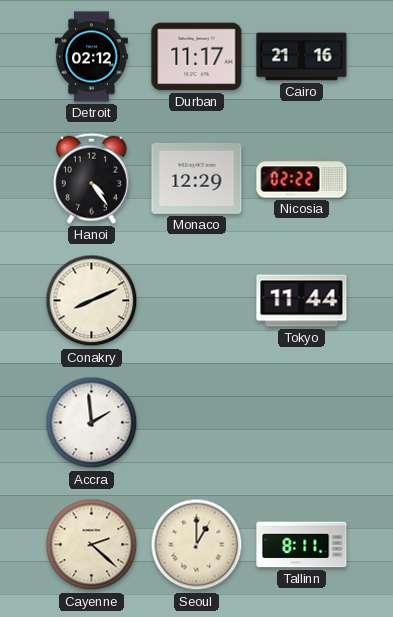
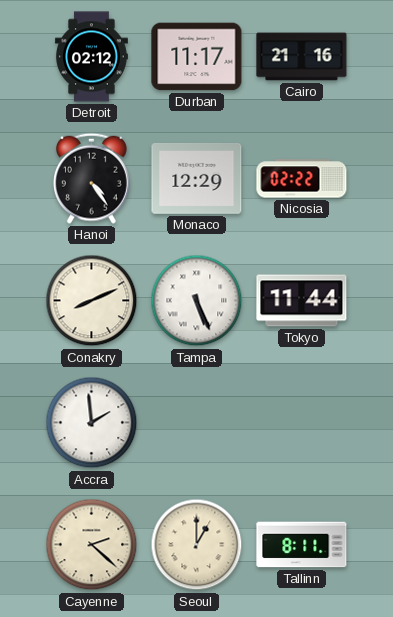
Tampa: none -> 5:26 (197, 301)
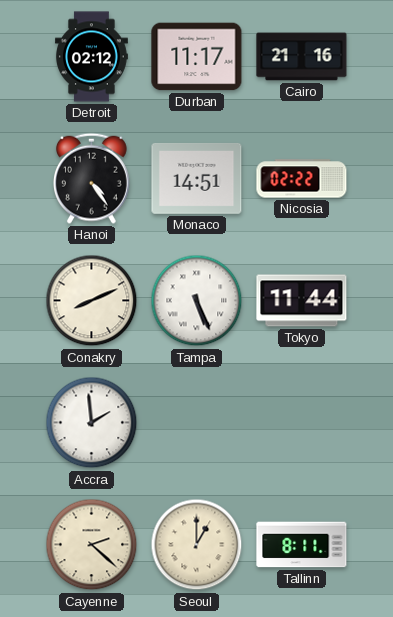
Monaco: 12:29 -> 14:51 (197, 178)
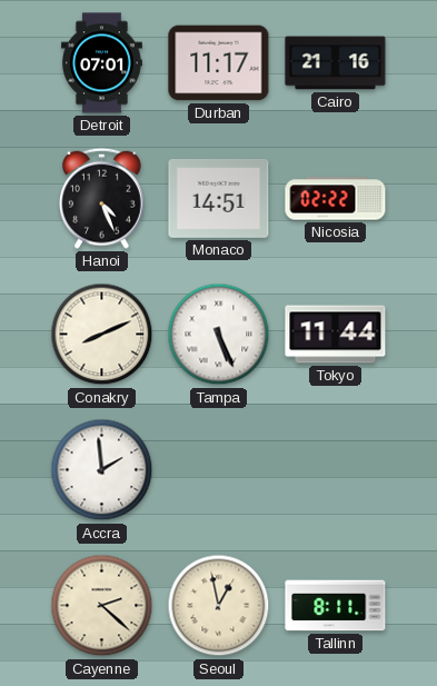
Detroit: 02:12 -> 07:01 (101, 63)
Hanoi: 4:24 -> 4:26 (102, 198)
Seoul: 1:00 -> 12:58 (219, 606)
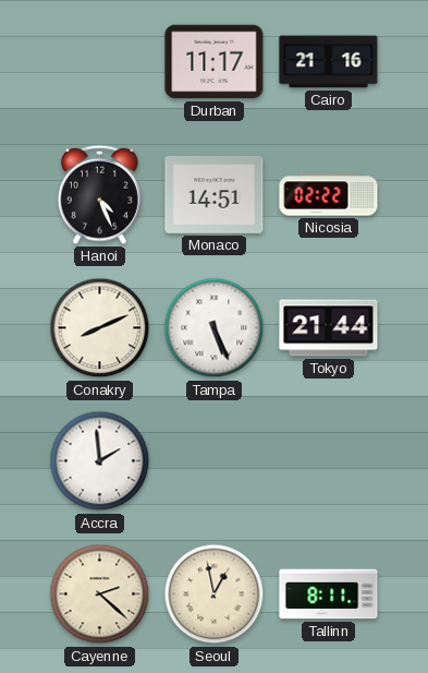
Detroit: 07:01 -> none (101, 63)
Tokyo: 11:44 -> 21:44 (329, 328)
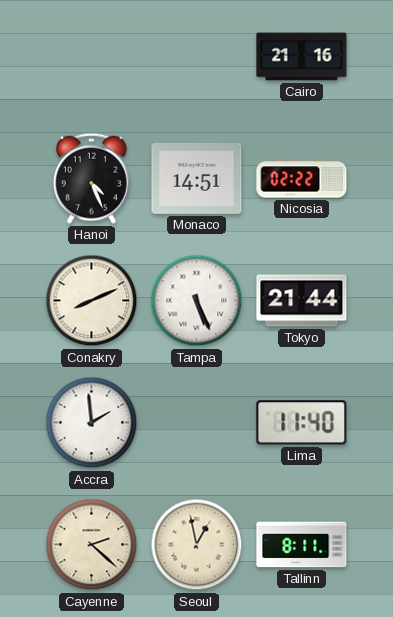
Durban: 11:17 -> none (215, 62)
Lima: none -> 11:40 (302, 423)
